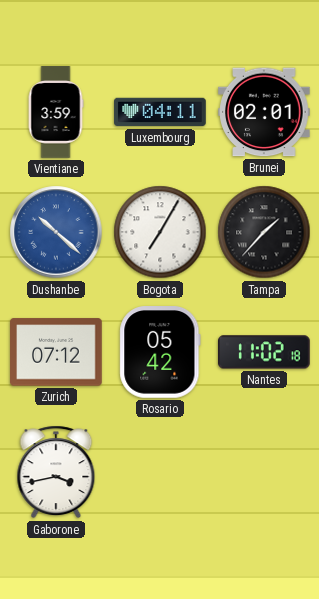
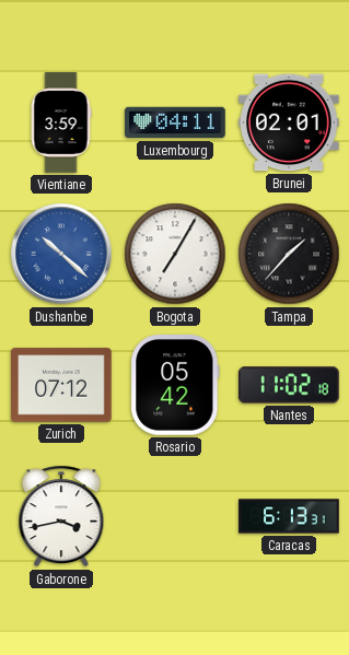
Caracas: none -> 6:13 (289, 516)
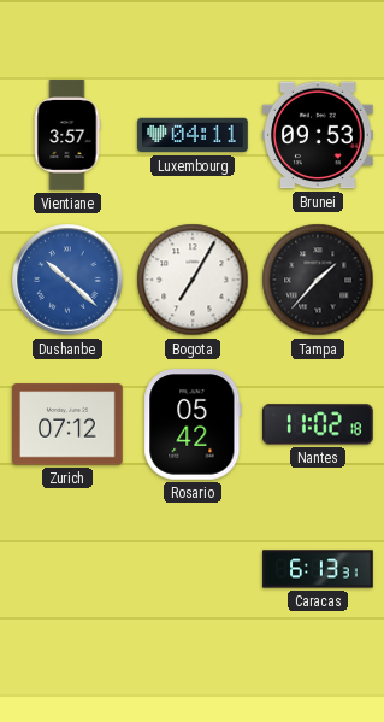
Vientiane: 3:59 -> 3:57 (67, 135)
Brunei: 02:01 -> 09:53 (318, 135)
Gaborone: 3:43 -> none (61, 516)
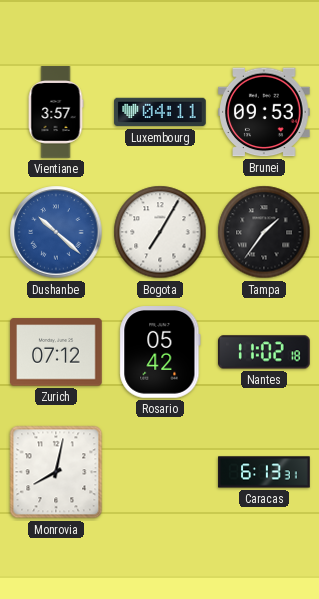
Tampa: 1:37 -> 1:36 (264, 232)
Monrovia: none -> 8:02 (56, 472)
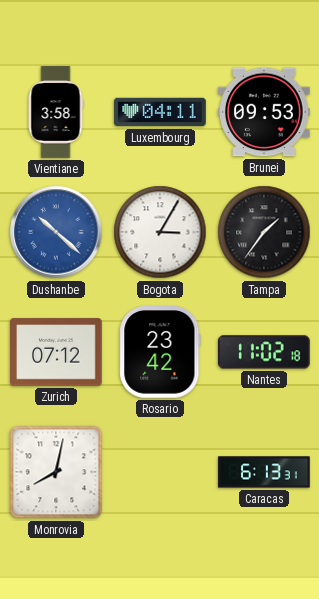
Vientiane: 3:57 -> 3:58 (56, 112)
Bogota: 7:05 -> 3:05 (160, 232)
Rosario: 05:42 -> 23:42 (160, 352)
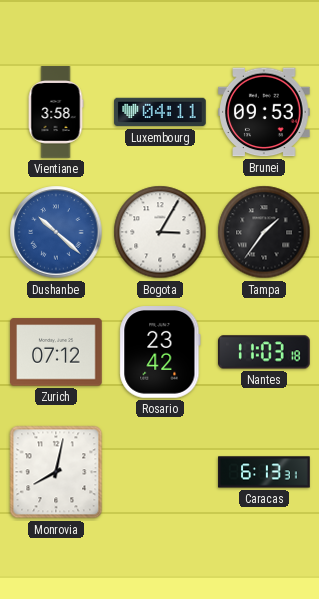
Nantes: 11:02 -> 11:03 (264, 352)
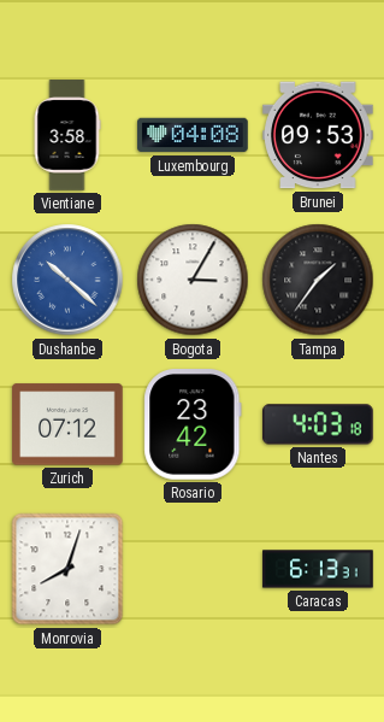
Luxembourg: 04:11 -> 04:08 (193, 135)
Nantes: 11:03 -> 4:03 (318, 424)
Monrovia: 8:02 -> 8:03 (67, 569)
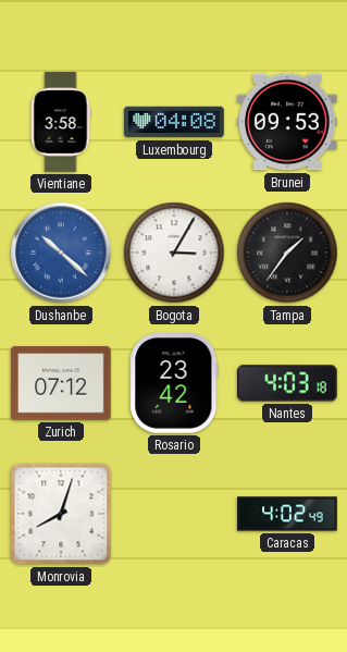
Caracas: 6:13 -> 4:02 (287, 514)
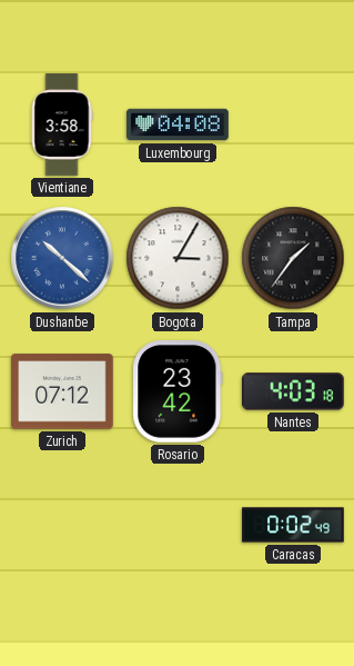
Brunei: 09:53 -> none (287, 122)
Monrovia: 8:03 -> none (61, 514)
Caracas: 4:02 -> 0:02 (293, 525)
